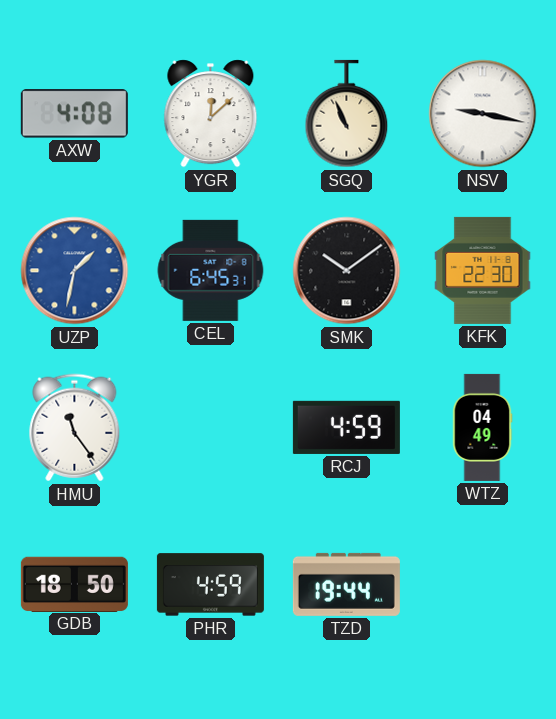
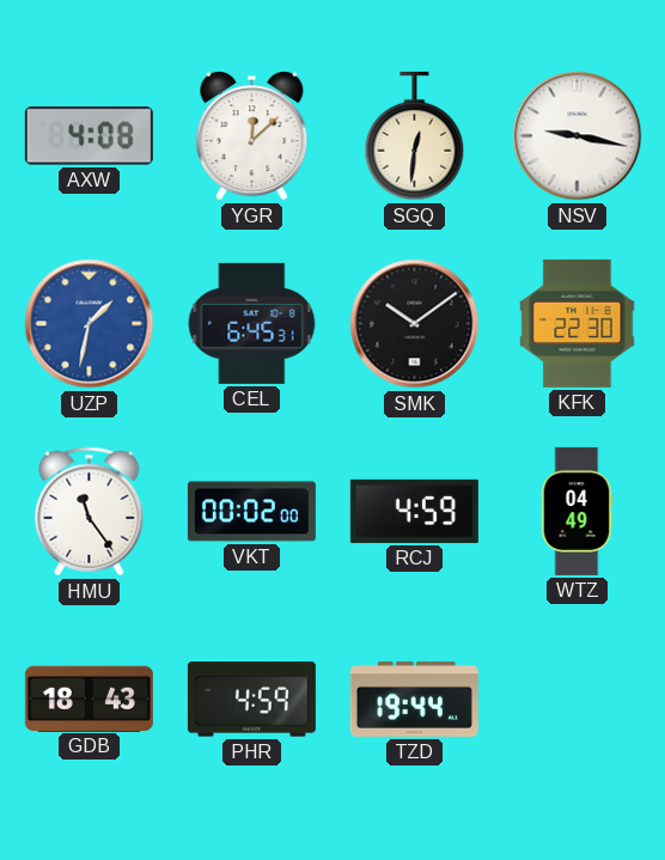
SGQ: 10:56 -> 12:31 (415, 136)
VKT: none -> 00:02 (251, 512)
GDB: 18:50 -> 18:43 (89, 699)
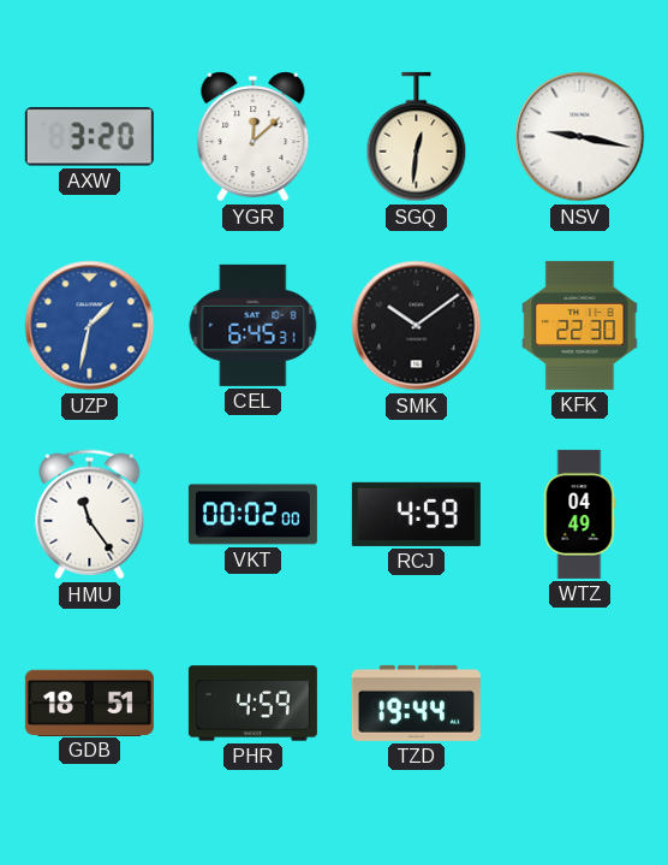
AXW: 4:08 -> 3:20 (89, 137)
GDB: 18:43 -> 18:51 (89, 703)
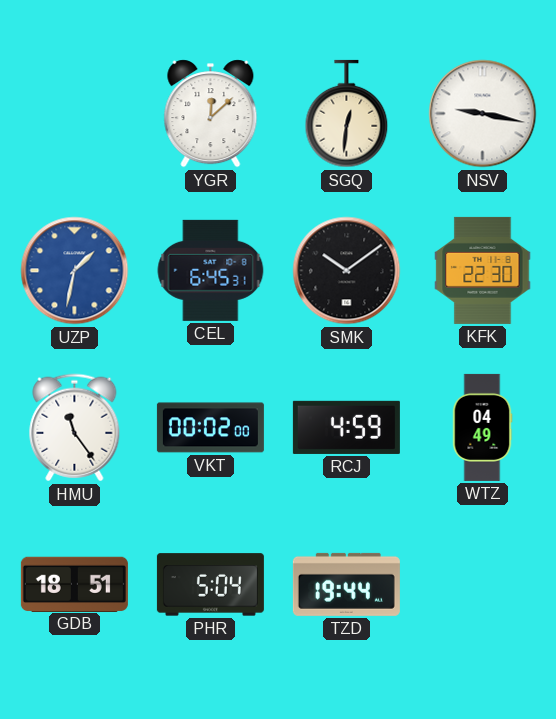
AXW: 3:20 -> none (89, 137)
PHR: 4:59 -> 5:04 (210, 585)
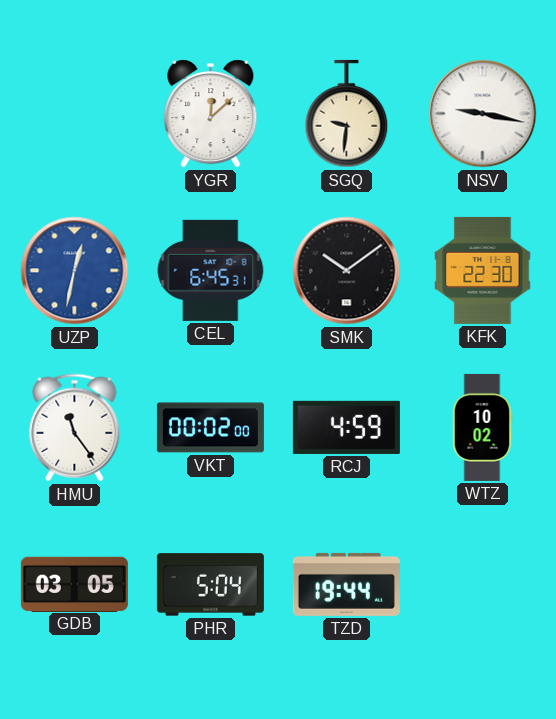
SGQ: 12:31 -> 9:31 (347, 114)
UZP: 1:32 -> 12:32 (75, 271)
WTZ: 04:49 -> 10:02 (482, 427)
GDB: 18:51 -> 03:05 (74, 584)
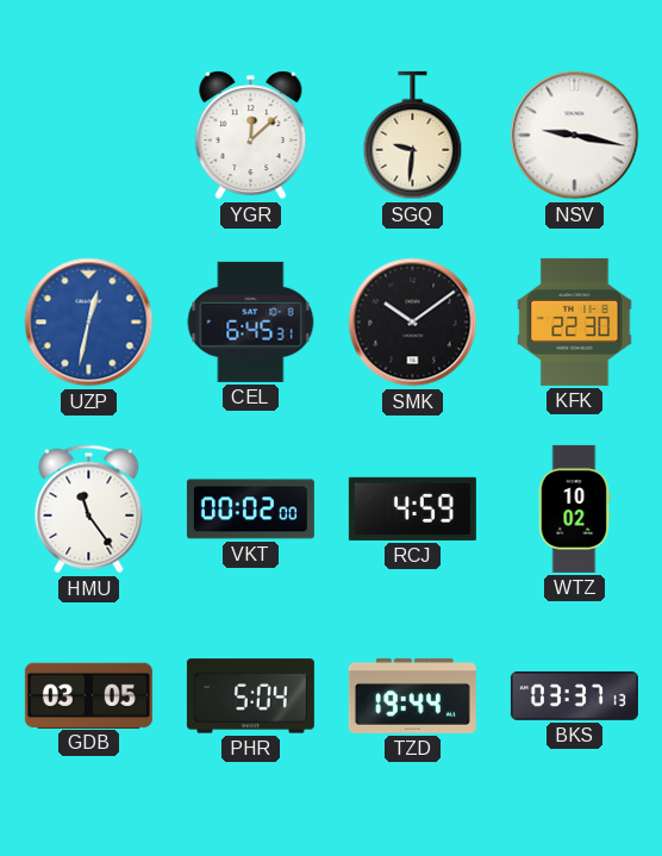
BKS: none -> 03:37 (574, 695)
